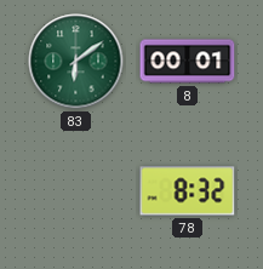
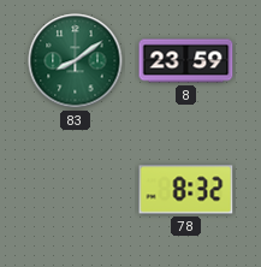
83: 6:09 -> 8:09 (76, 61)
8: 00:01 -> 23:59 (186, 61)
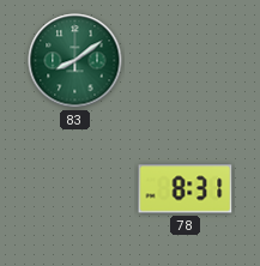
8: 23:59 -> none (186, 61)
78: 8:32 -> 8:31 (186, 189)
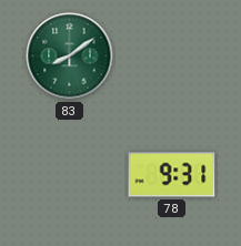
78: 8:31 -> 9:31 (172, 175)
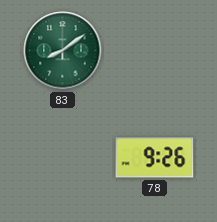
78: 9:31 -> 9:26 (155, 158)
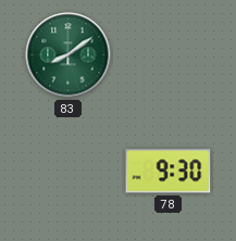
78: 9:26 -> 9:30 (169, 172)
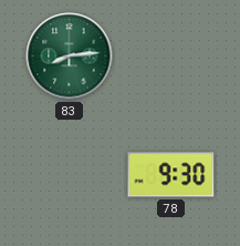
83: 8:09 -> 8:14 (70, 57)
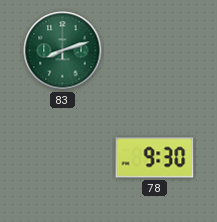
83: 8:14 -> 8:12 (63, 51)
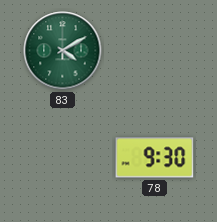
83: 8:12 -> 4:10 (63, 51)
